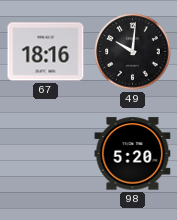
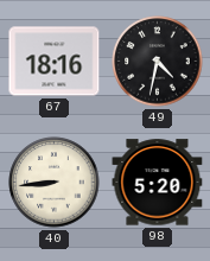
49: 10:01 -> 4:32 (158, 62)
40: none -> 8:44 (55, 183)
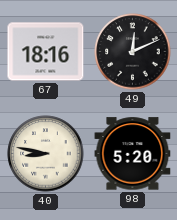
49: 4:32 -> 12:11 (133, 52)
40: 8:44 -> 8:47 (46, 154)
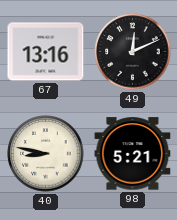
67: 18:16 -> 13:16 (46, 52)
98: 5:20 -> 5:21 (133, 154)
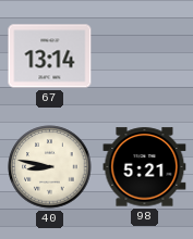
67: 13:16 -> 13:14 (50, 56)
49: 12:11 -> none (133, 52)
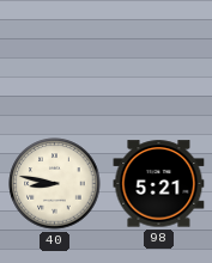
67: 13:14 -> none (50, 56)
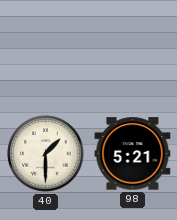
40: 8:47 -> 1:30 (46, 154)
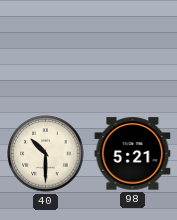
40: 1:30 -> 10:30 (46, 154)
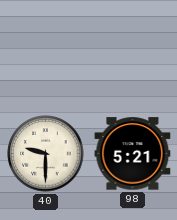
40: 10:30 -> 9:30 (46, 154)
